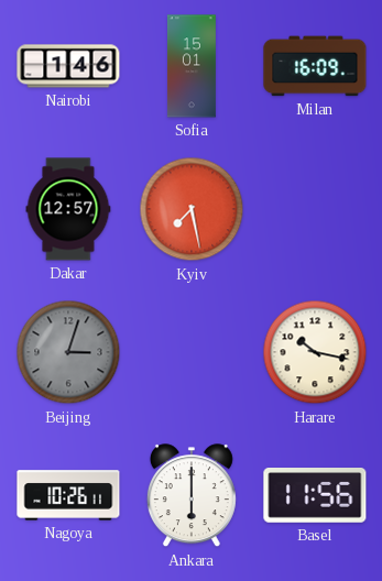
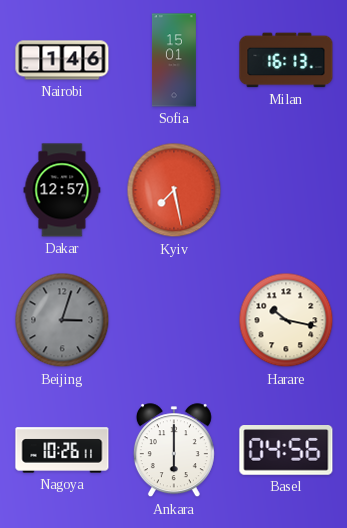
Milan: 16:09 -> 16:13 (286, 60)
Basel: 11:56 -> 04:56 (286, 450)
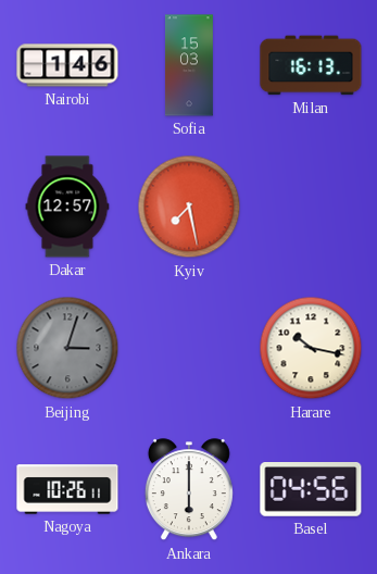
Sofia: 15:01 -> 15:03 (189, 65)
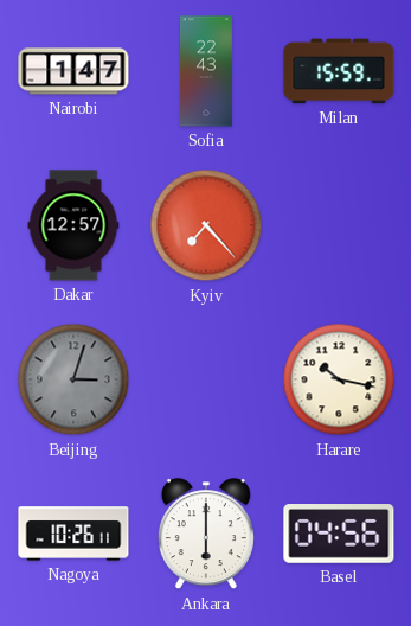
Nairobi: 1:46 -> 1:47 (73, 71)
Sofia: 15:03 -> 22:43 (206, 71)
Milan: 16:13 -> 15:59 (339, 71)
Kyiv: 7:28 -> 7:23 (206, 225)
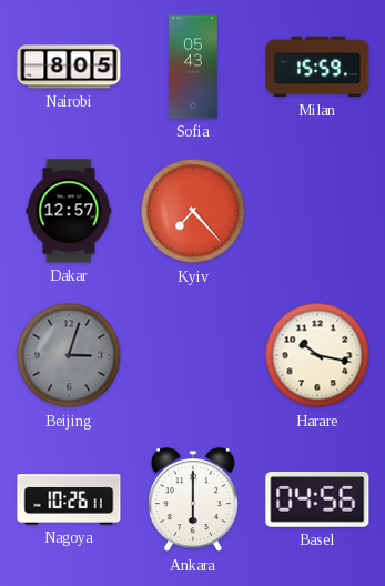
Nairobi: 1:47 -> 8:05 (69, 67)
Sofia: 22:43 -> 05:43 (193, 67)
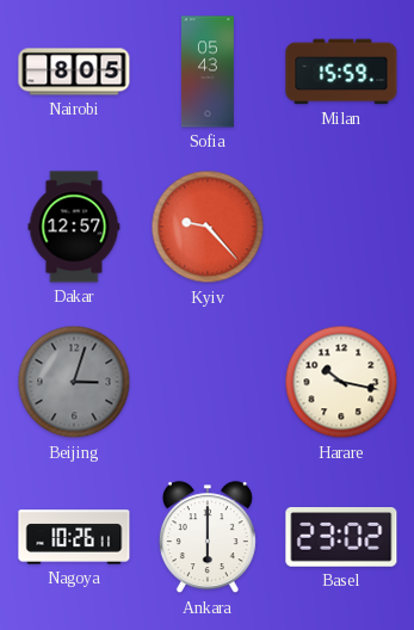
Kyiv: 7:23 -> 9:23 (208, 227)
Basel: 04:56 -> 23:02 (341, 537)
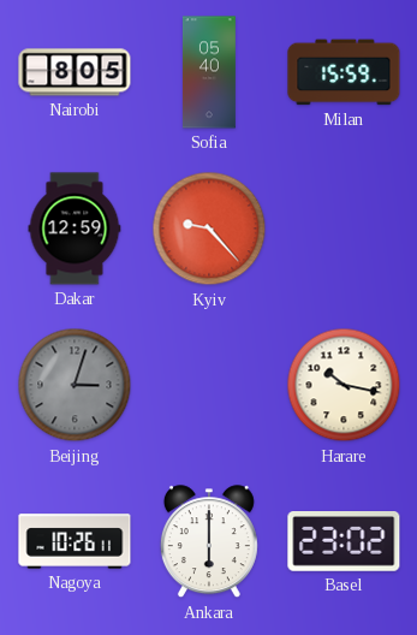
Sofia: 05:43 -> 05:40 (209, 72)
Dakar: 12:57 -> 12:59 (75, 229)
